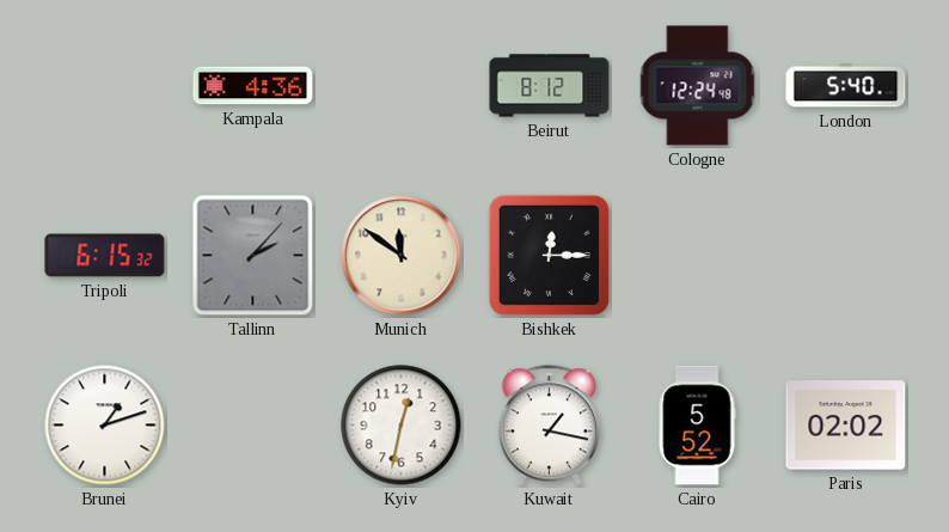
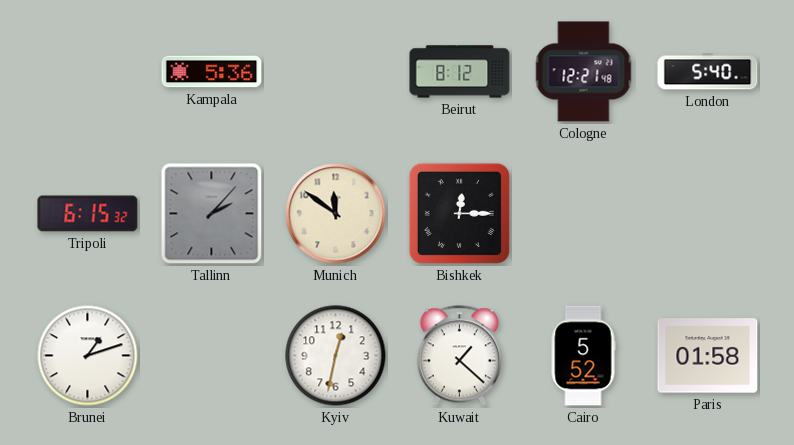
Kampala: 4:36 -> 5:36 (212, 72)
Cologne: 12:24 -> 12:21 (584, 72)
Kuwait: 1:17 -> 1:22 (459, 356)
Paris: 02:02 -> 01:58 (708, 356)
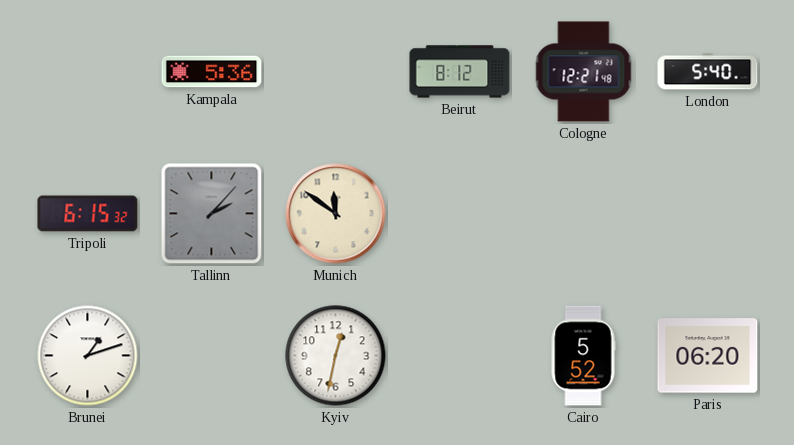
Bishkek: 12:15 -> none (459, 213)
Kuwait: 1:22 -> none (459, 356)
Paris: 01:58 -> 06:20 (708, 356)
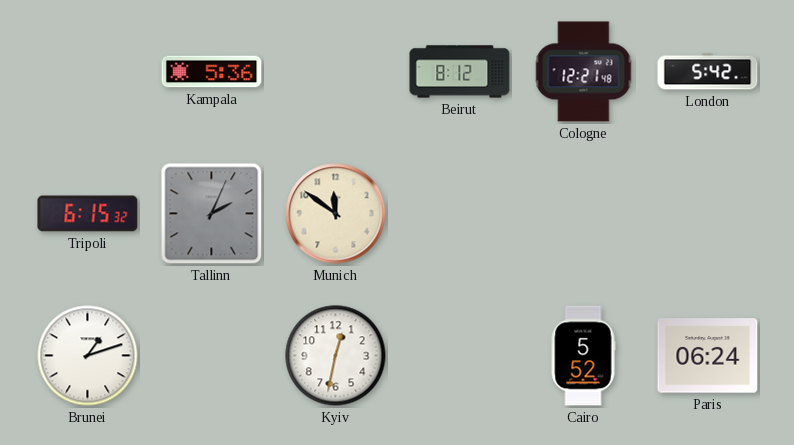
London: 5:40 -> 5:42 (708, 72)
Tallinn: 2:07 -> 2:04 (212, 214)
Paris: 06:20 -> 06:24 (708, 356)
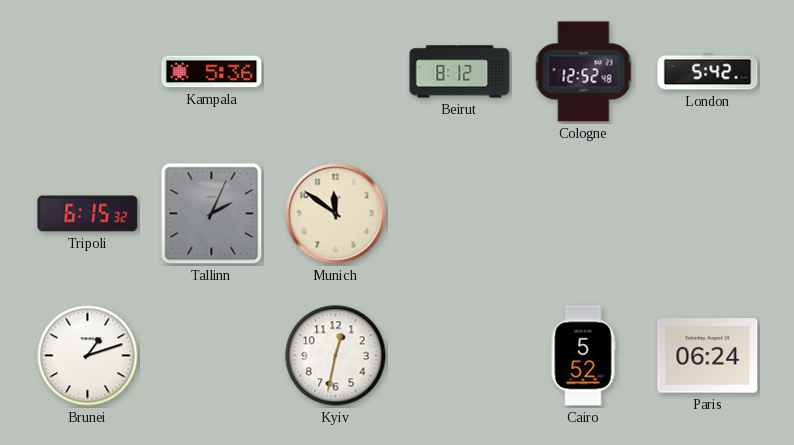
Cologne: 12:21 -> 12:52 (584, 72)
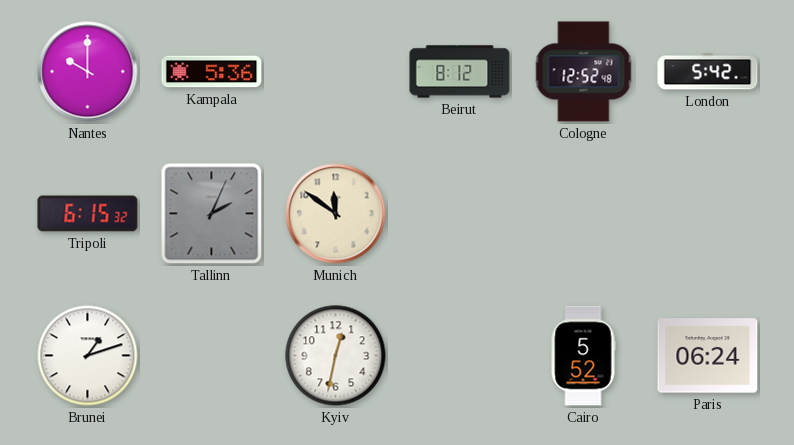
Nantes: none -> 10:00 (88, 72)
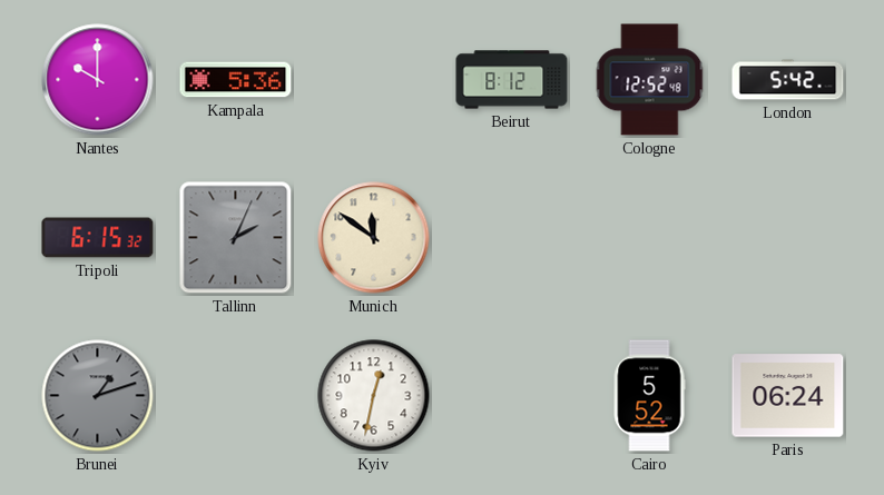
Brunei dial: white -> grey (98, 396)
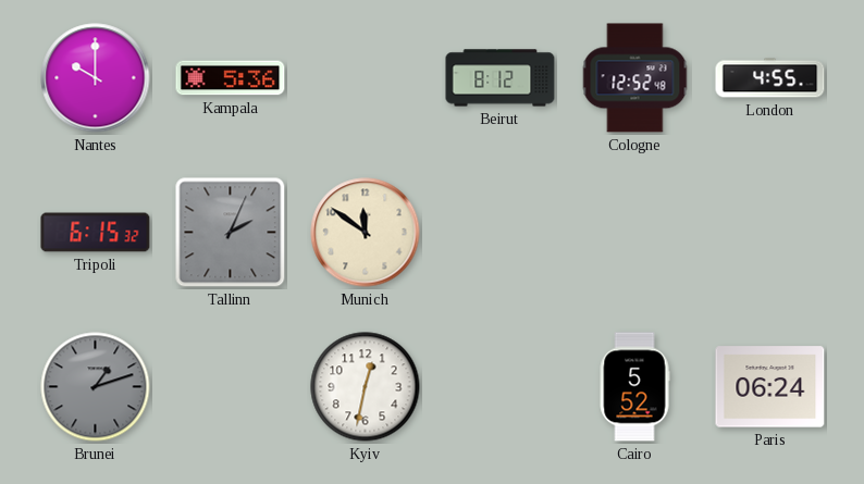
London: 5:42 -> 4:55 (770, 78)
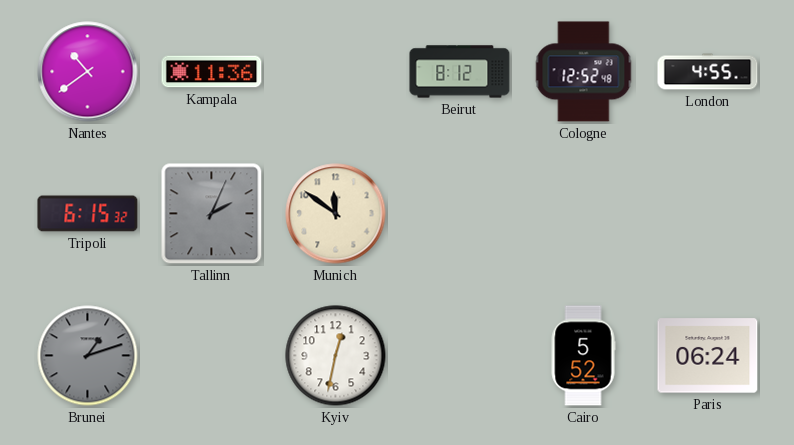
Nantes: 10:00 -> 10:39 (88, 72)
Kampala: 5:36 -> 11:36 (212, 72)
